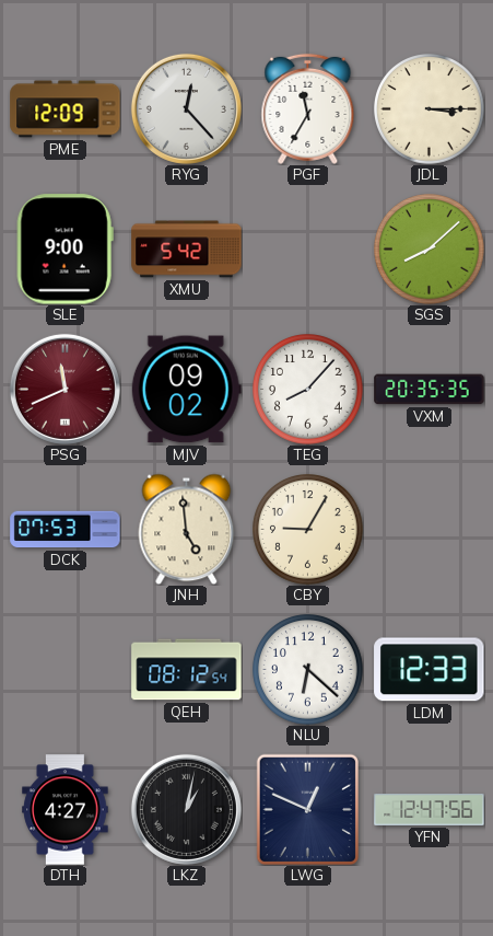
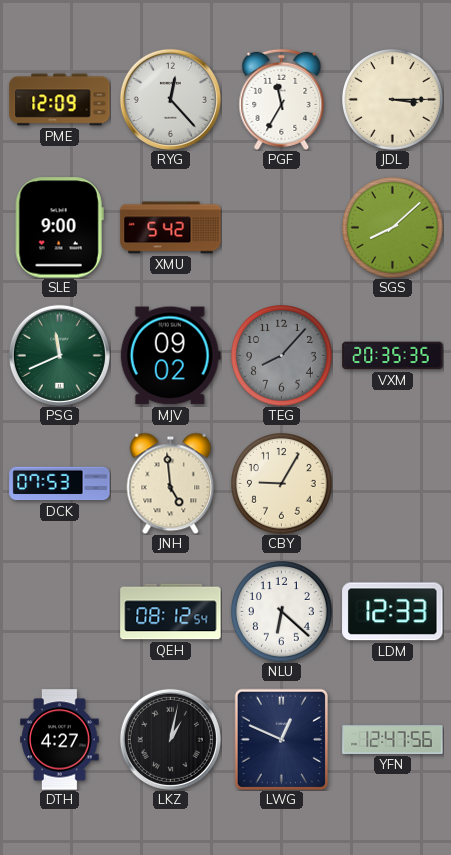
PSG dial: burgundy -> green (59, 355)
TEG dial: white -> grey (282, 356)
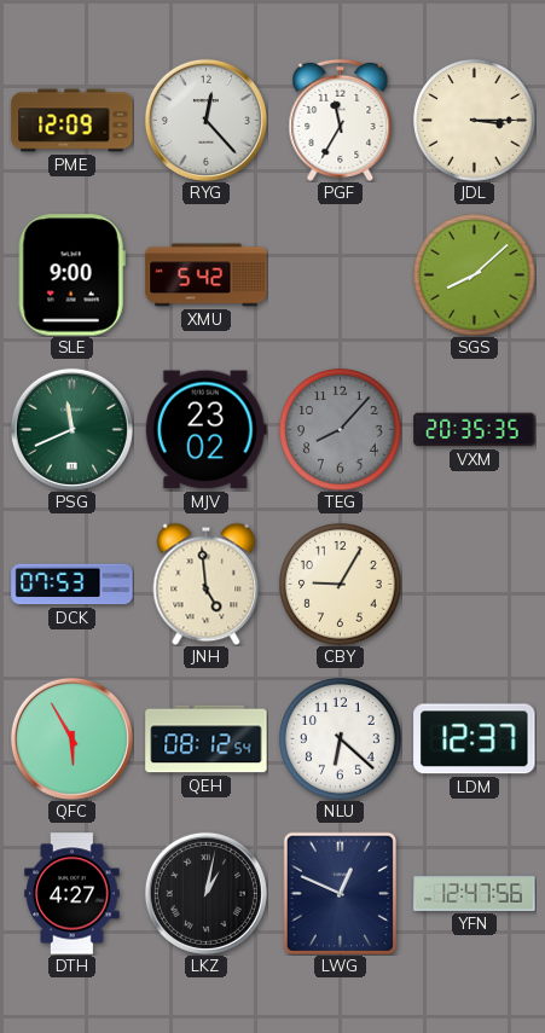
MJV: 09:02 -> 23:02 (205, 430)
QFC: none -> 5:55 (71, 738)
LDM: 12:33 -> 12:37 (475, 739)
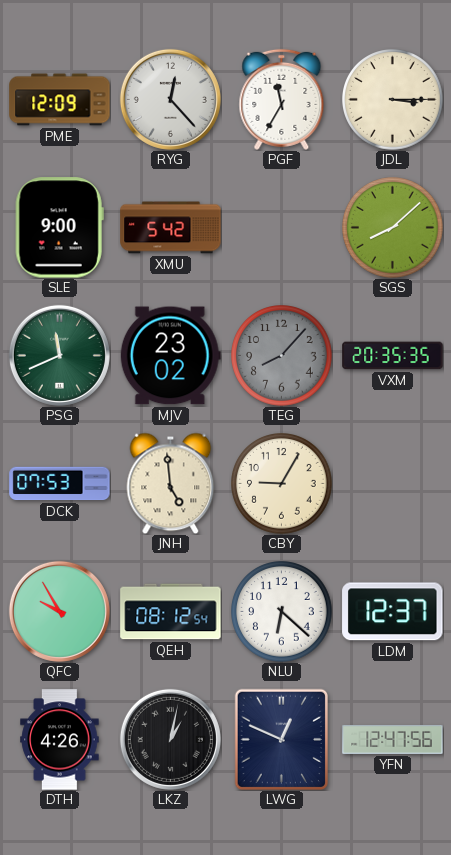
QFC: 5:55 -> 9:55 (59, 611)
DTH: 4:27 -> 4:26 (60, 740)
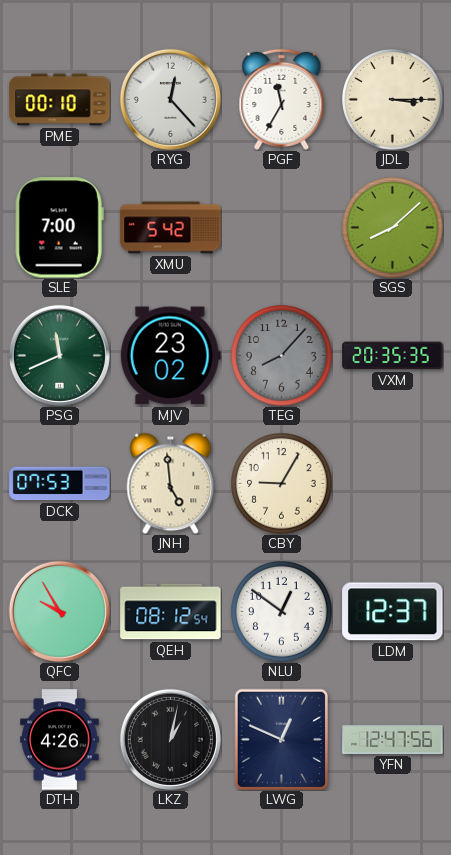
PME: 12:09 -> 00:10 (60, 100)
SLE: 9:00 -> 7:00 (59, 228)
NLU: 6:22 -> 12:51 (282, 612)
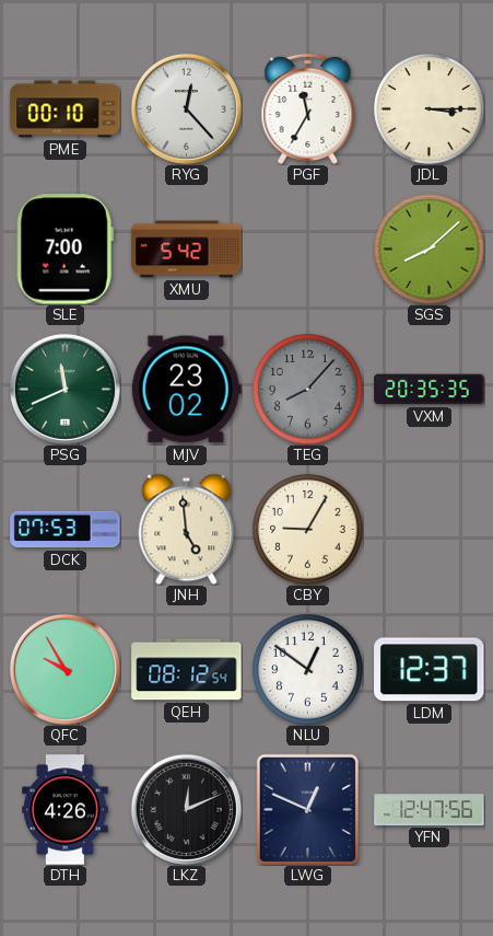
LKZ: 1:02 -> 12:11 (186, 809)
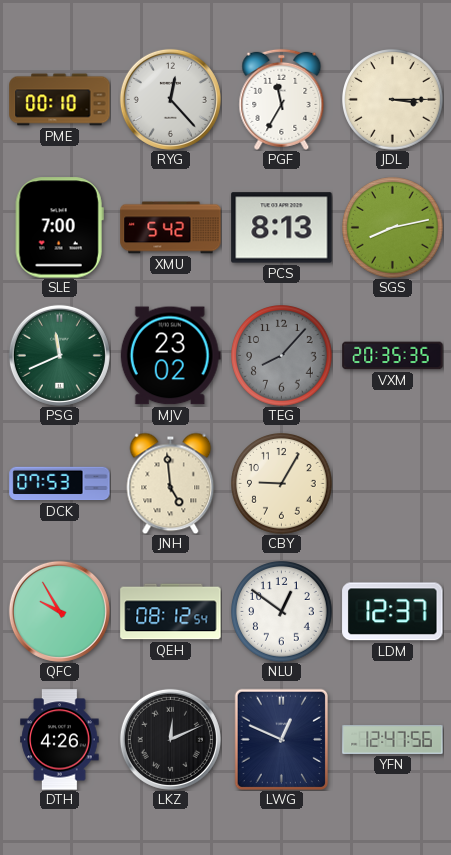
PCS: none -> 8:13 (282, 228)
SGS: 8:08 -> 8:13 (393, 228)
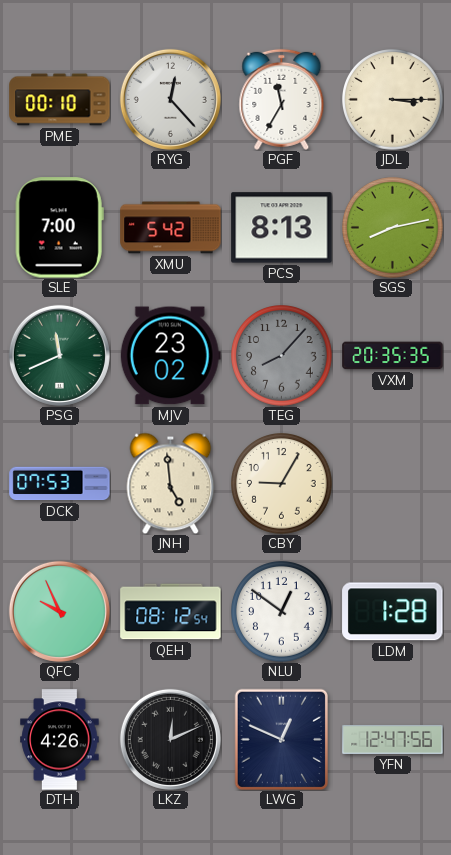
QFC: 9:55 -> 9:56 (59, 611)
LDM: 12:37 -> 1:28 (393, 612)
